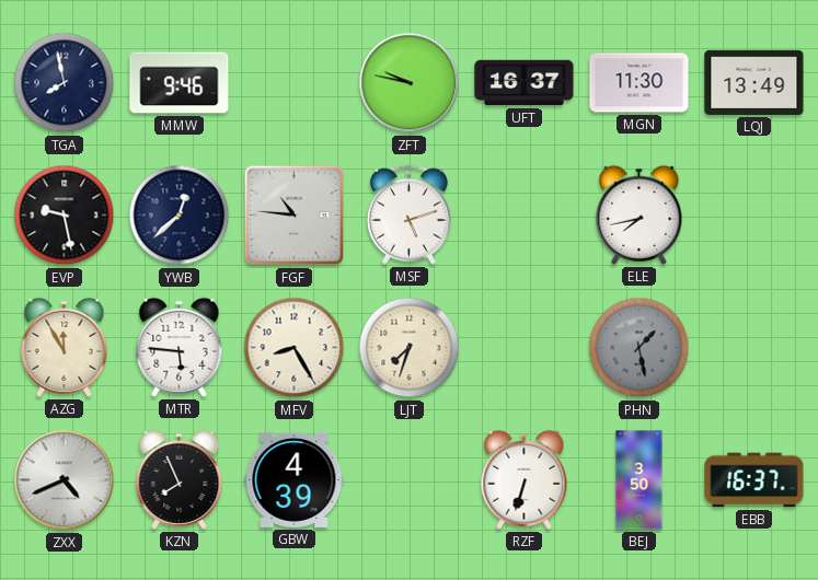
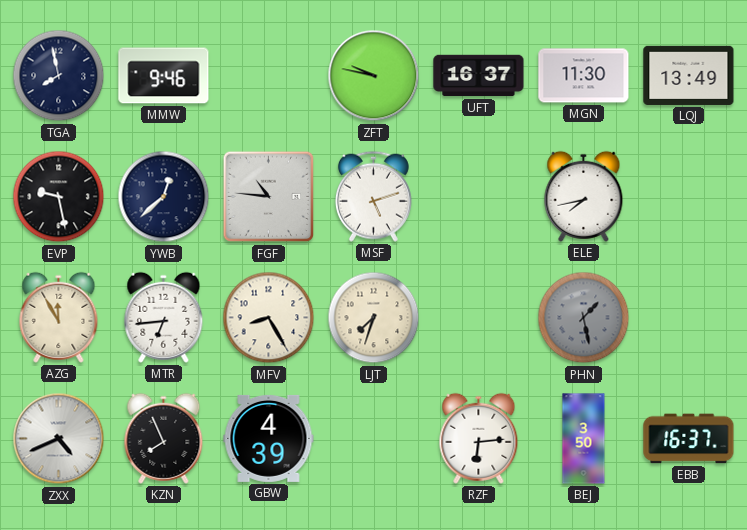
MTR: 5:46 -> 6:44 (164, 317)
RZF: 6:33 -> 6:14 (479, 438)
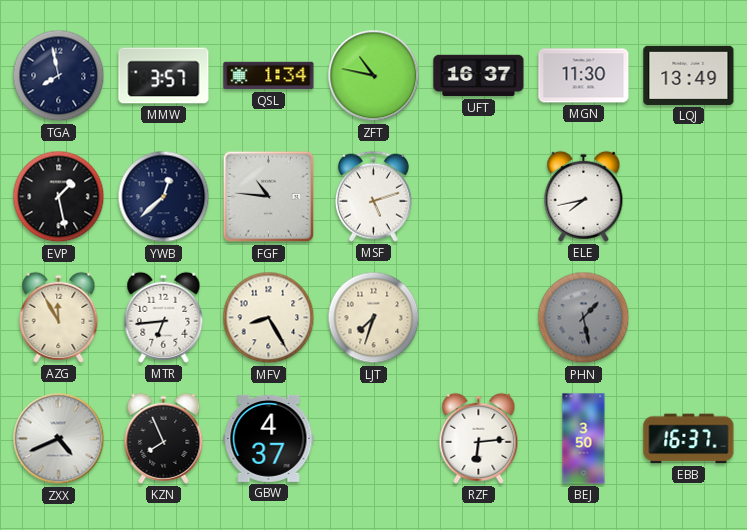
MMW: 9:46 -> 3:57 (164, 76)
QSL: none -> 1:34 (269, 76)
ZFT: 9:47 -> 10:47 (374, 76)
EVP: 9:28 -> 1:28 (59, 197)
GBW: 4:39 -> 4:37 (269, 438)
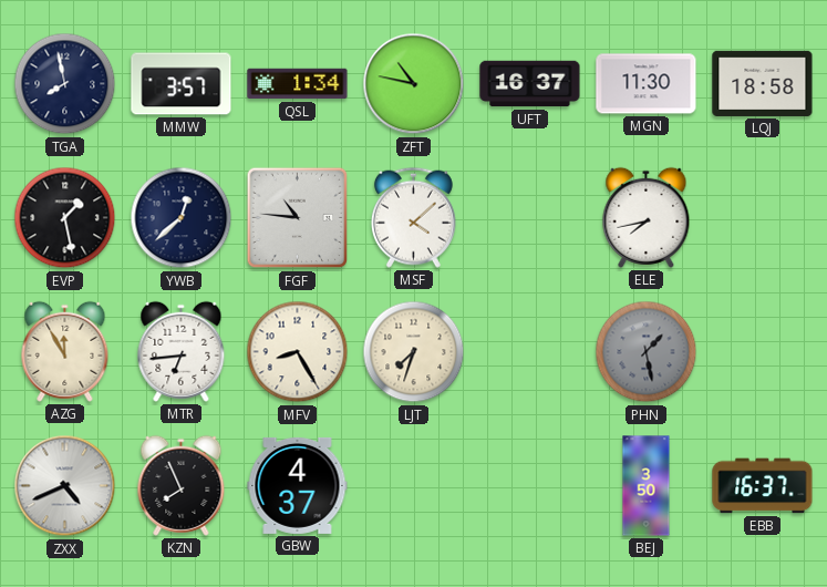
LQJ: 13:49 -> 18:58 (763, 83)
MSF: 5:12 -> 4:08 (413, 217)
RZF: 6:14 -> none (479, 438)
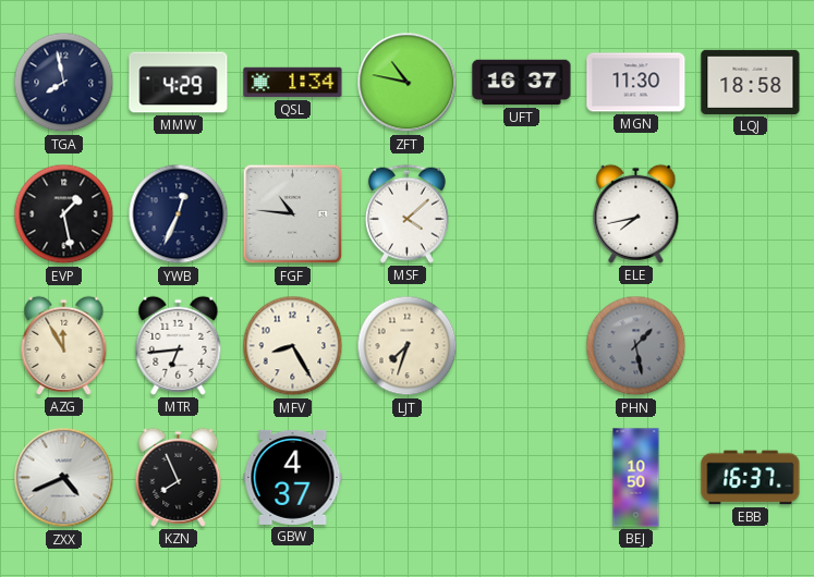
MMW: 3:57 -> 4:29 (179, 83)
YWB: 12:38 -> 12:34 (179, 214)
BEJ: 3:50 -> 10:50 (636, 478)
